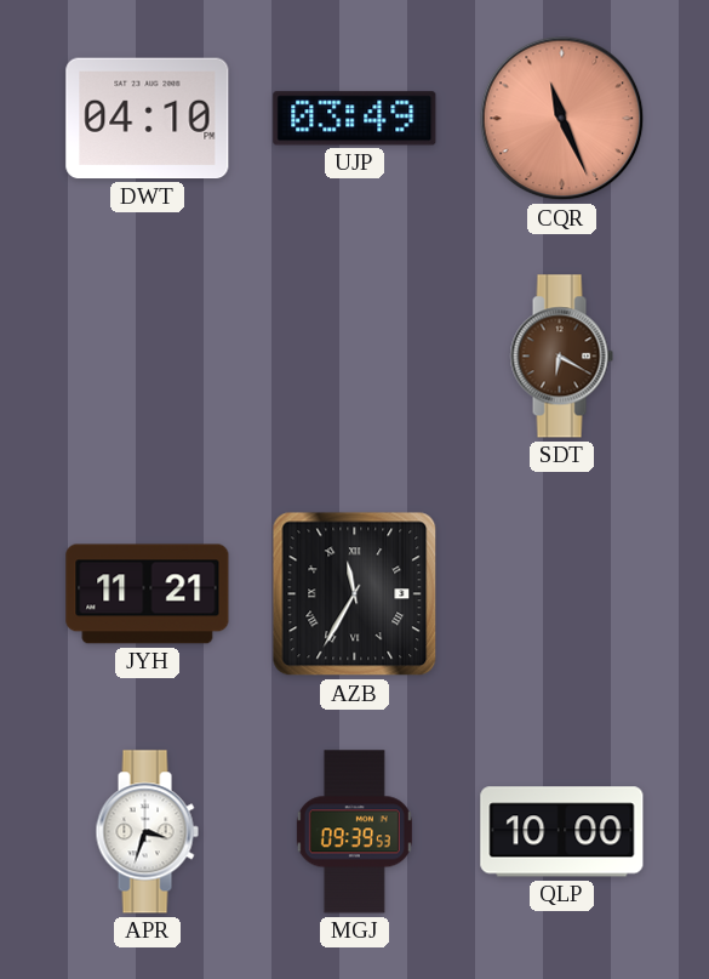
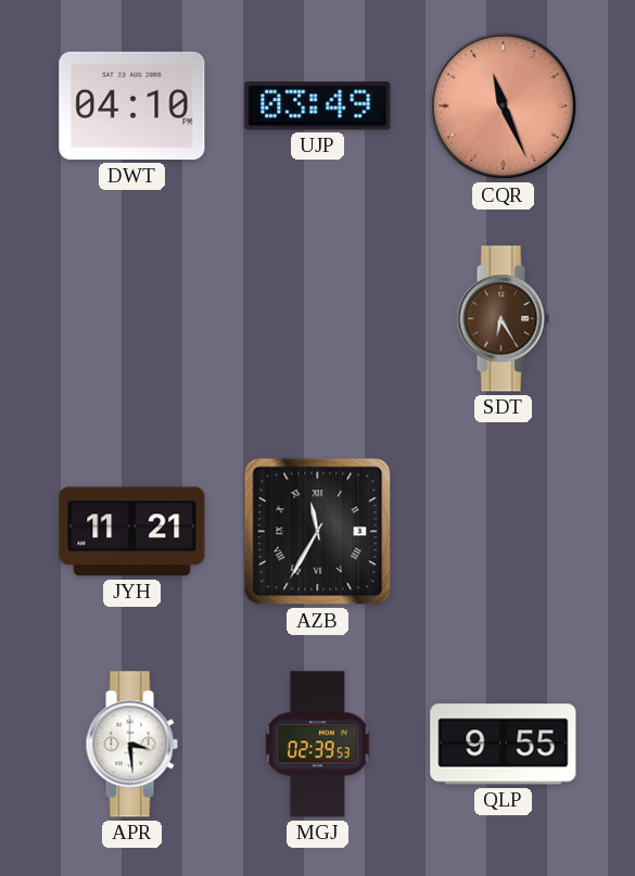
SDT: 6:20 -> 6:25 (503, 319)
APR: 3:33 -> 3:29 (131, 745)
MGJ: 09:39 -> 02:39 (317, 745)
QLP: 10:00 -> 9:55 (504, 745)
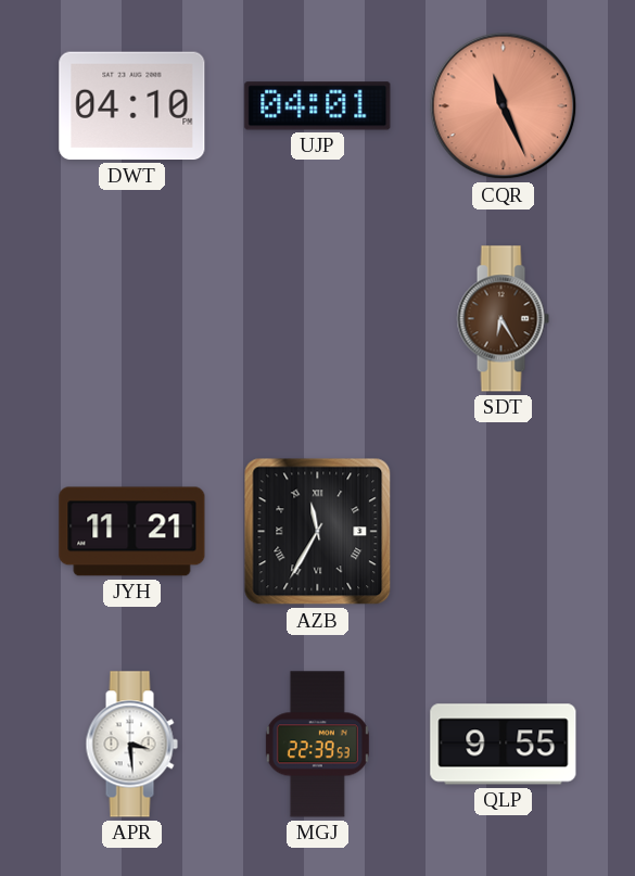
UJP: 03:49 -> 04:01 (318, 106)
MGJ: 02:39 -> 22:39 (317, 745)
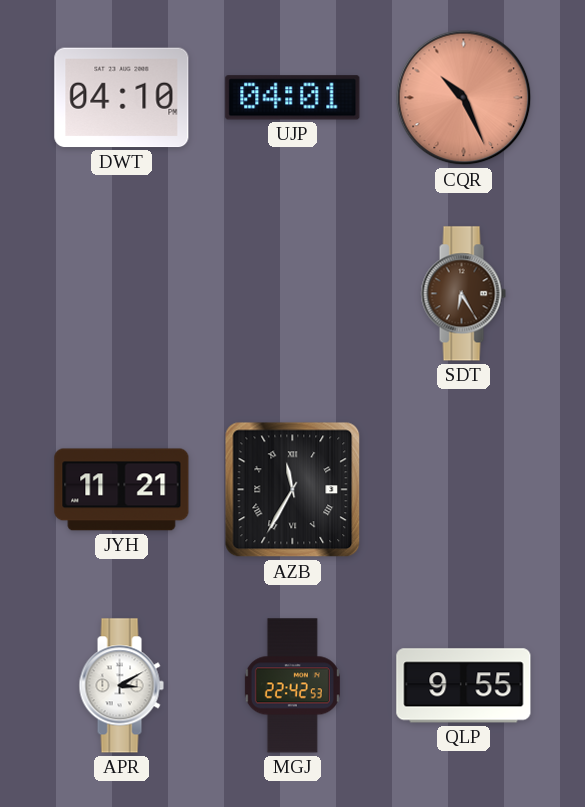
CQR: 11:26 -> 10:26 (464, 98)
APR: 3:29 -> 3:10 (121, 686)
MGJ: 22:39 -> 22:42 (292, 686)
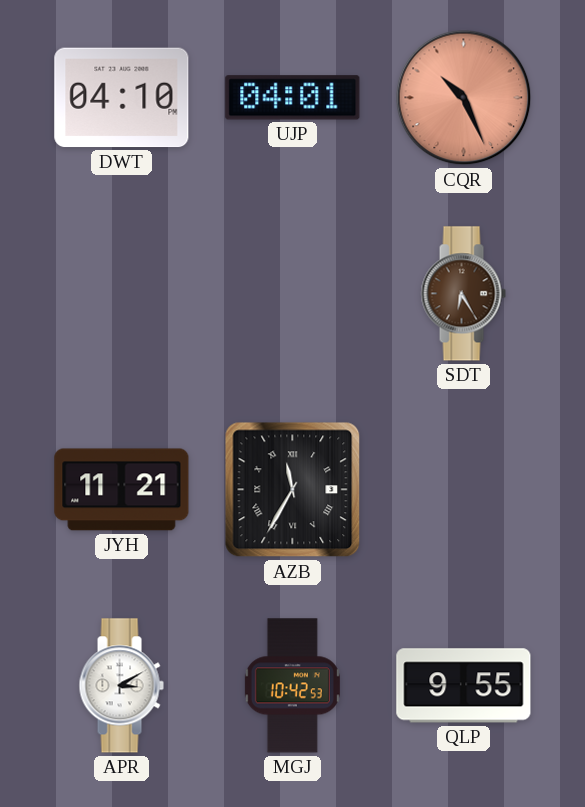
MGJ: 22:42 -> 10:42 (292, 686)
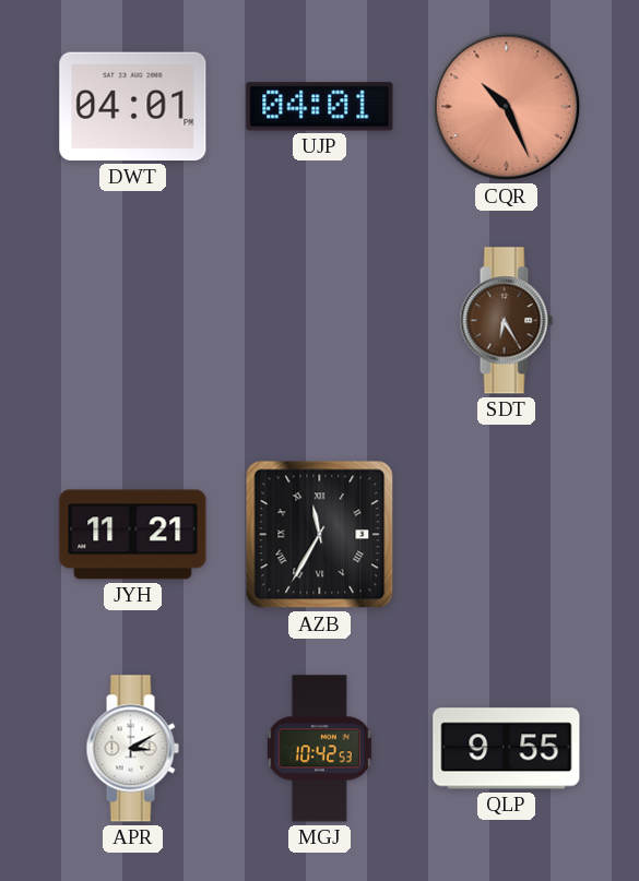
DWT: 04:10 -> 04:01 (133, 107)
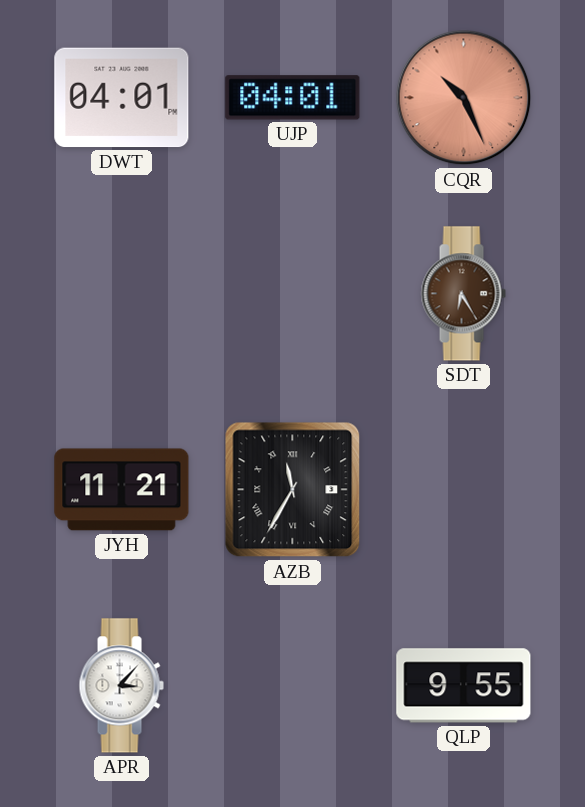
APR: 3:10 -> 3:07 (121, 686)
MGJ: 10:42 -> none (319, 749)
